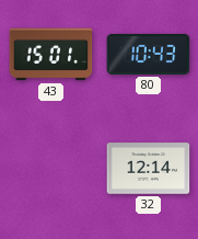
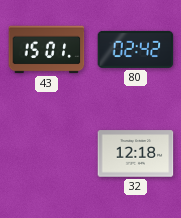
80: 10:43 -> 02:42 (136, 49)
32: 12:14 -> 12:18 (136, 154)
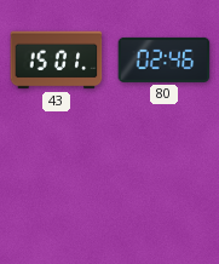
80: 02:42 -> 02:46 (165, 59)
32: 12:18 -> none (136, 154)
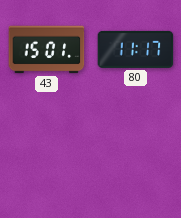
80: 02:46 -> 11:17 (136, 49)
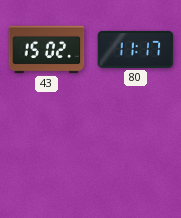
43: 15:01 -> 15:02 (47, 50)
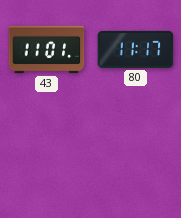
43: 15:02 -> 11:01 (47, 50)
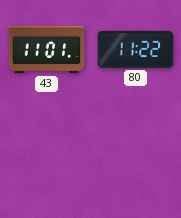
80: 11:17 -> 11:22 (136, 49)
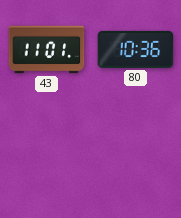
80: 11:22 -> 10:36 (136, 49)
